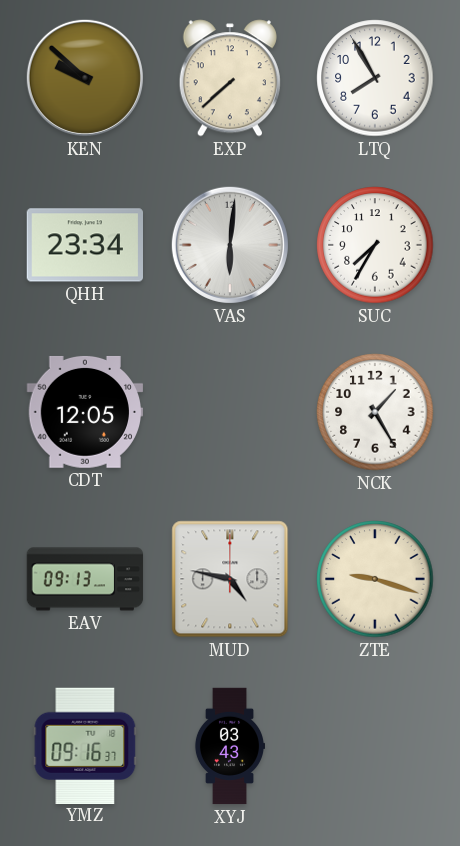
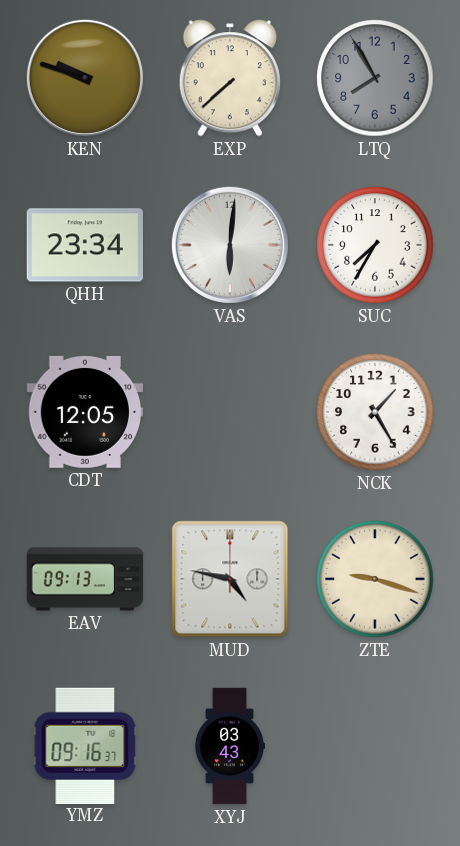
KEN: 9:52 -> 9:48 (85, 78)
LTQ dial: white -> grey (375, 78)
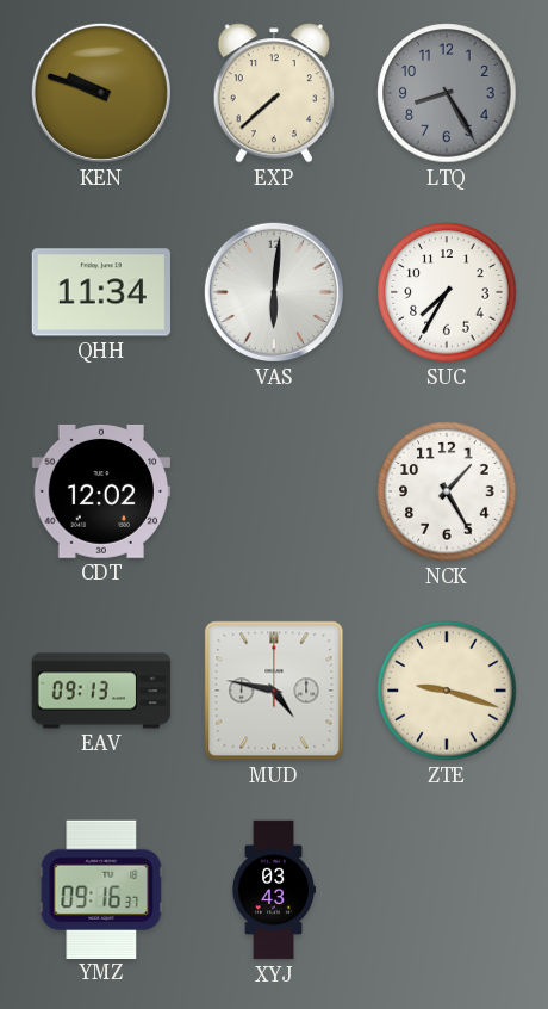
LTQ: 7:55 -> 8:25 (447, 93)
QHH: 23:34 -> 11:34 (100, 292)
CDT: 12:05 -> 12:02 (100, 491)
